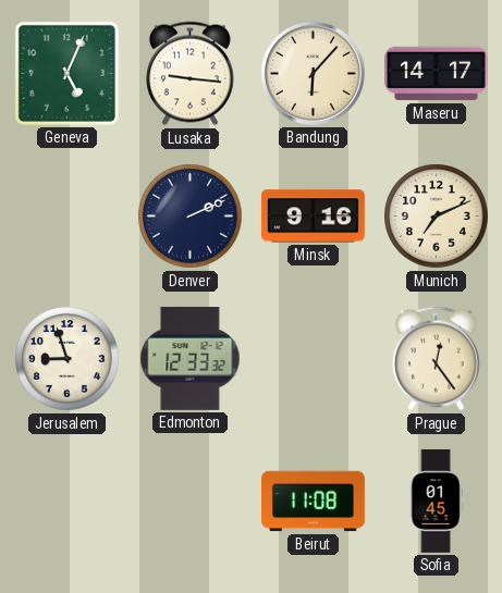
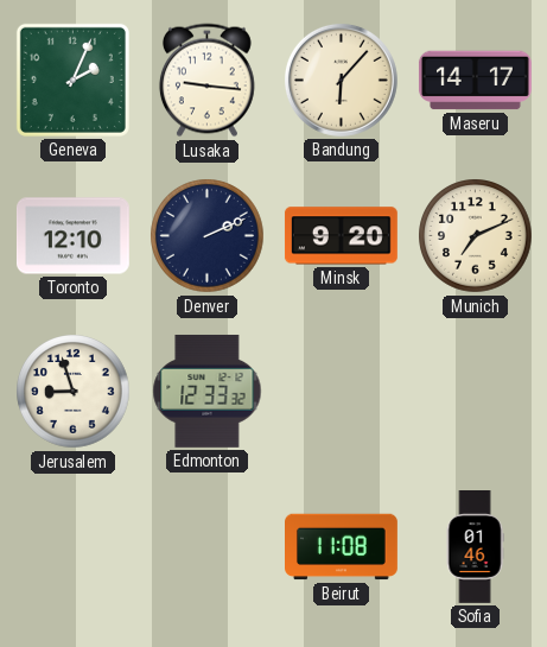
Geneva: 5:04 -> 2:04 (72, 80)
Toronto: none -> 12:10 (72, 236)
Minsk: 9:16 -> 9:20 (341, 236)
Prague: 12:24 -> none (436, 359)
Sofia: 01:45 -> 01:46 (475, 547)
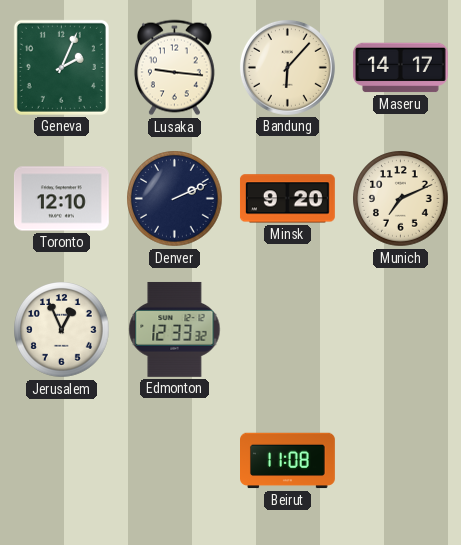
Jerusalem: 8:57 -> 12:56 (62, 330)
Sofia: 01:46 -> none (475, 547)
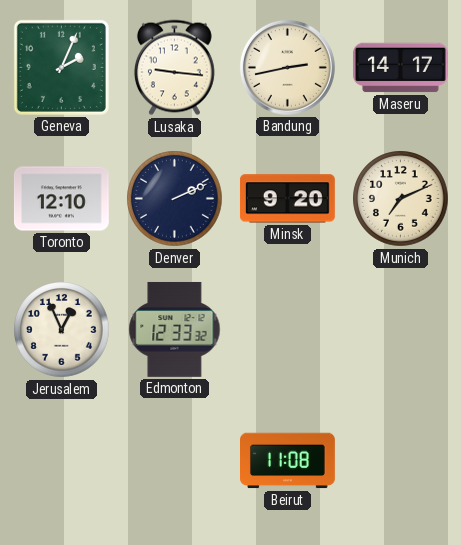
Bandung: 6:07 -> 2:43 (287, 67)
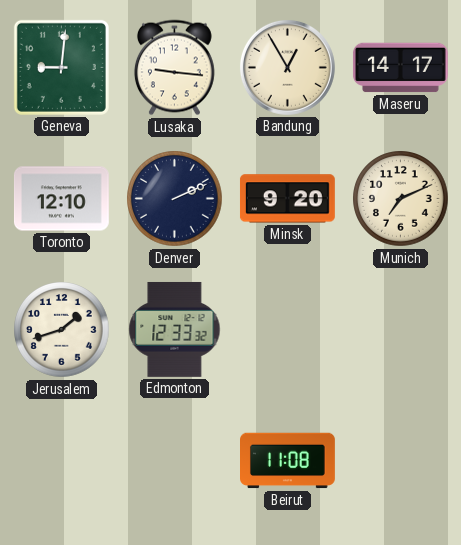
Geneva: 2:04 -> 9:01 (61, 67)
Bandung: 2:43 -> 12:55 (287, 67)
Jerusalem: 12:56 -> 1:42 (62, 330)
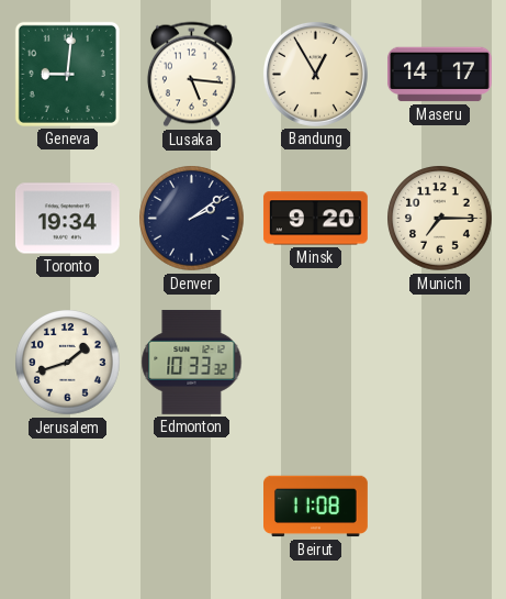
Lusaka: 9:16 -> 5:16 (191, 75)
Toronto: 12:10 -> 19:34 (67, 219)
Denver: 2:11 -> 2:09 (192, 219)
Munich: 7:11 -> 7:15 (440, 219)
Edmonton: 12:33 -> 10:33 (192, 362)
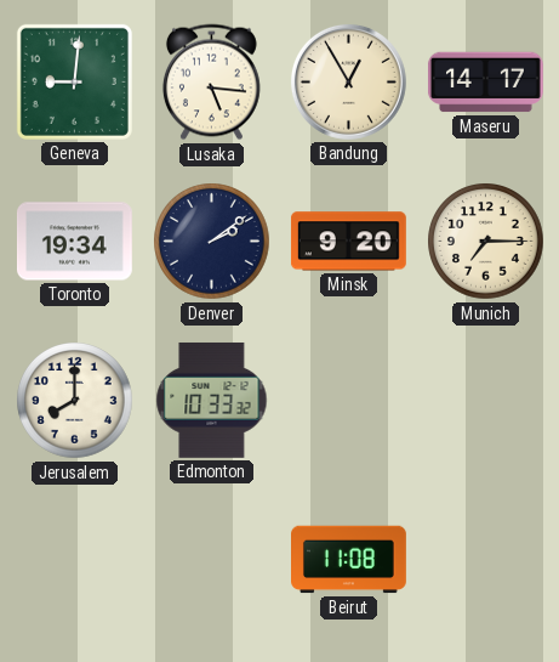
Jerusalem: 1:42 -> 8:00 (75, 401)
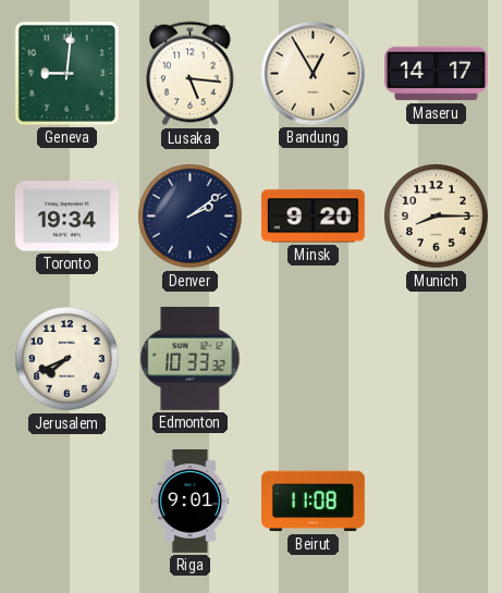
Munich: 7:15 -> 8:15 (437, 217)
Jerusalem: 8:00 -> 7:41 (68, 359)
Riga: none -> 9:01 (191, 502)
